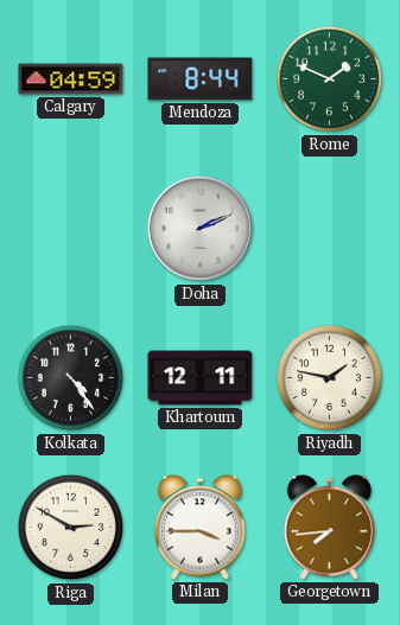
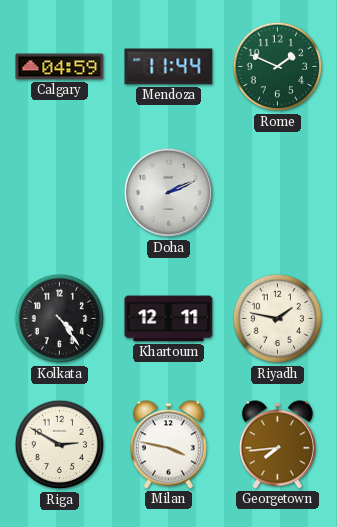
Mendoza: 8:44 -> 11:44 (169, 67)
Milan: 3:45 -> 3:47 (168, 445)
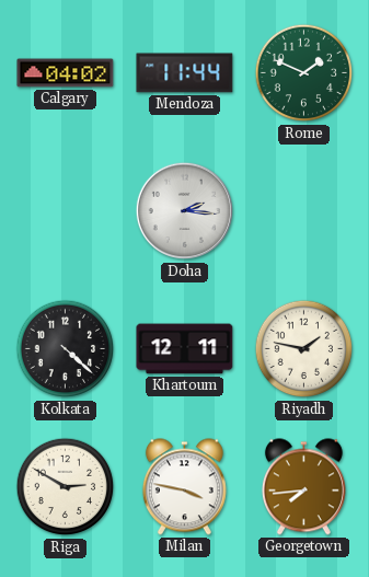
Calgary: 04:59 -> 04:02 (66, 73)
Doha: 2:11 -> 2:16 (185, 211)
Kolkata: 4:24 -> 4:22 (66, 349)
